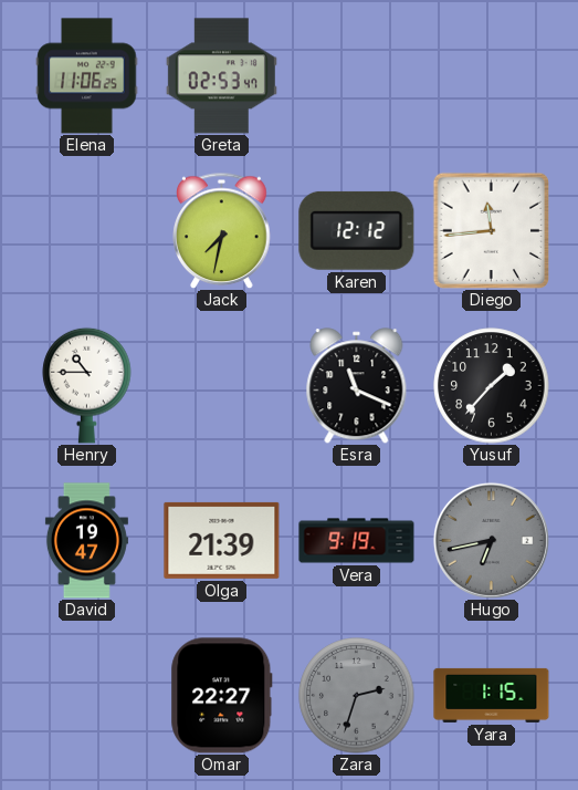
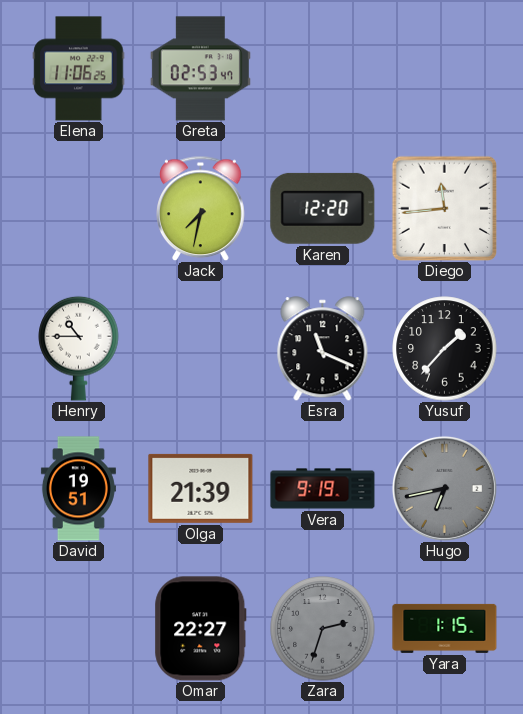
Karen: 12:12 -> 12:20 (323, 208)
David: 19:47 -> 19:51 (78, 489)
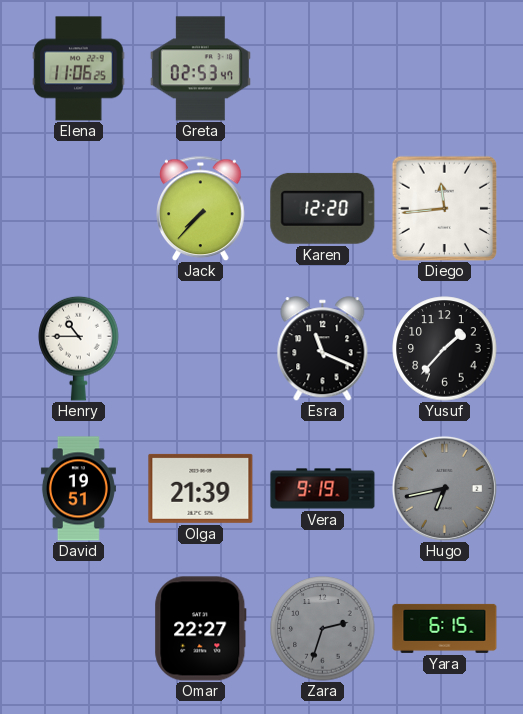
Jack: 7:32 -> 7:37 (201, 208)
Yara: 1:15 -> 6:15 (445, 628)
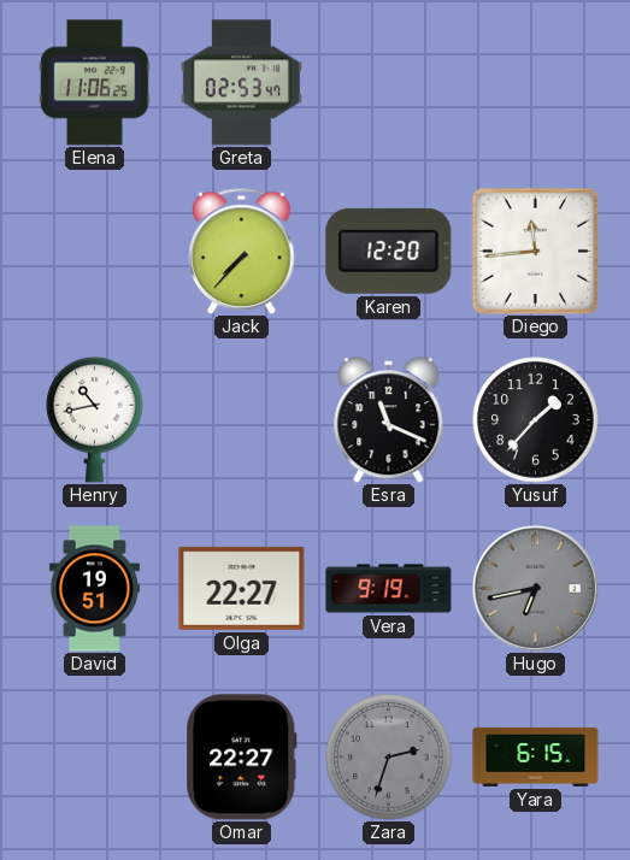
Henry: 10:45 -> 10:43 (95, 419)
Olga: 21:39 -> 22:27 (242, 588)
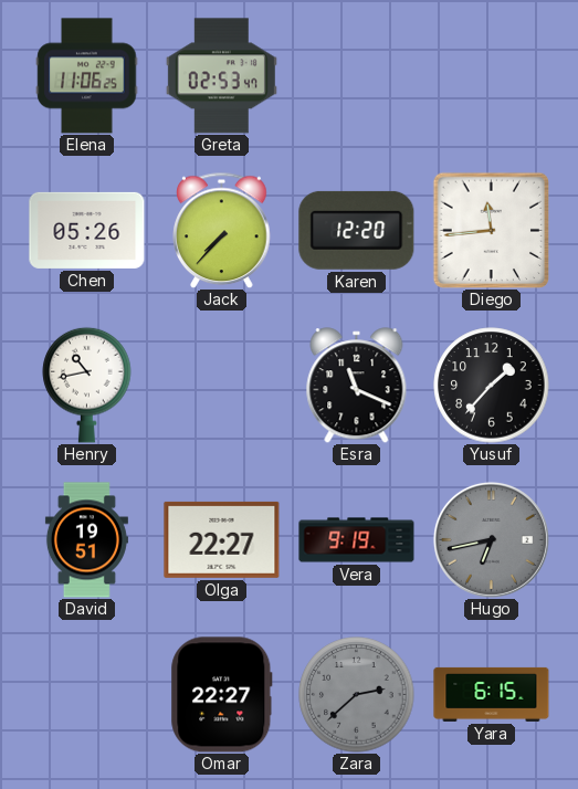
Chen: none -> 05:26 (87, 230)
Zara: 2:33 -> 2:38 (357, 695)
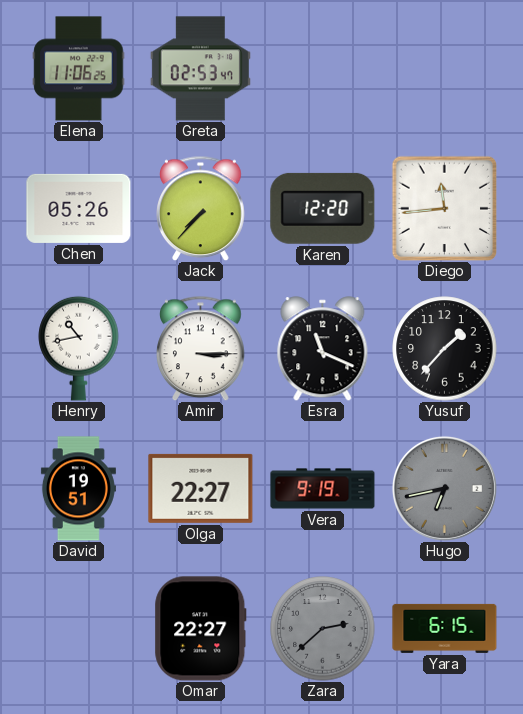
Amir: none -> 3:15 (201, 348)
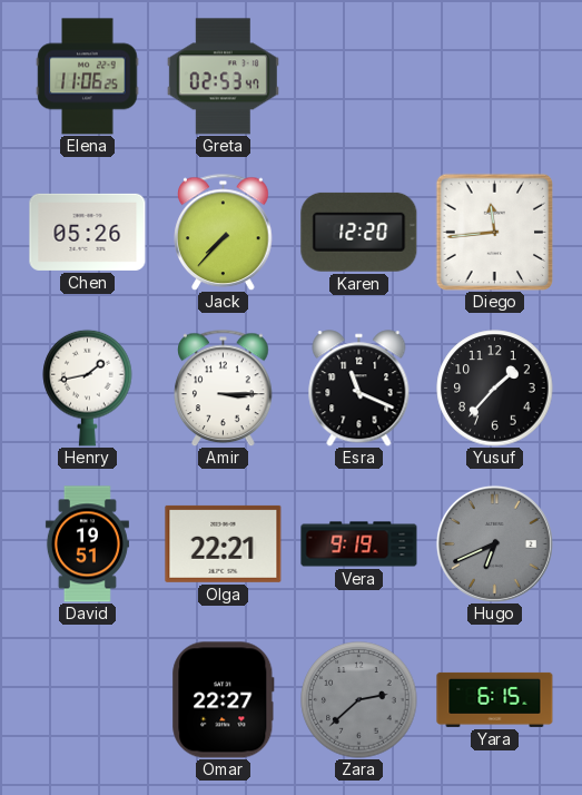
Henry: 10:43 -> 1:43 (88, 387)
Olga: 22:27 -> 22:21 (224, 543)
Hugo: 6:43 -> 6:41 (494, 543)
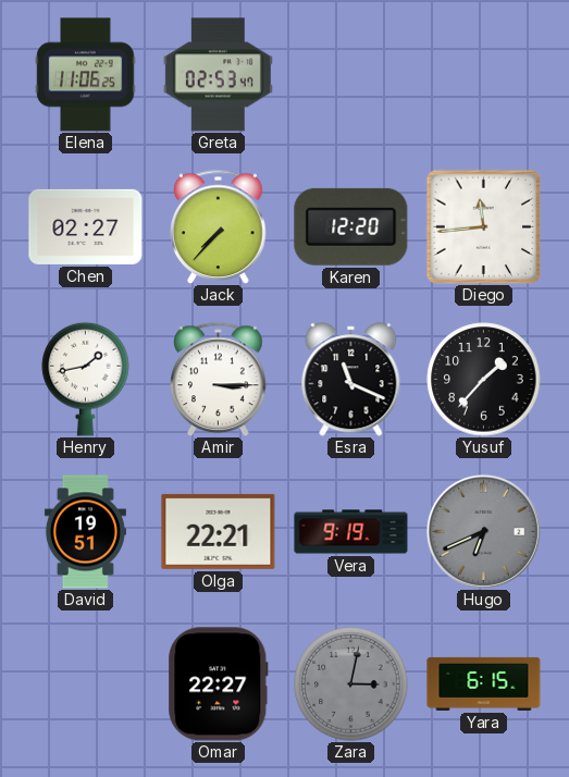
Chen: 05:26 -> 02:27 (86, 226)
Zara: 2:38 -> 3:02 (351, 684)
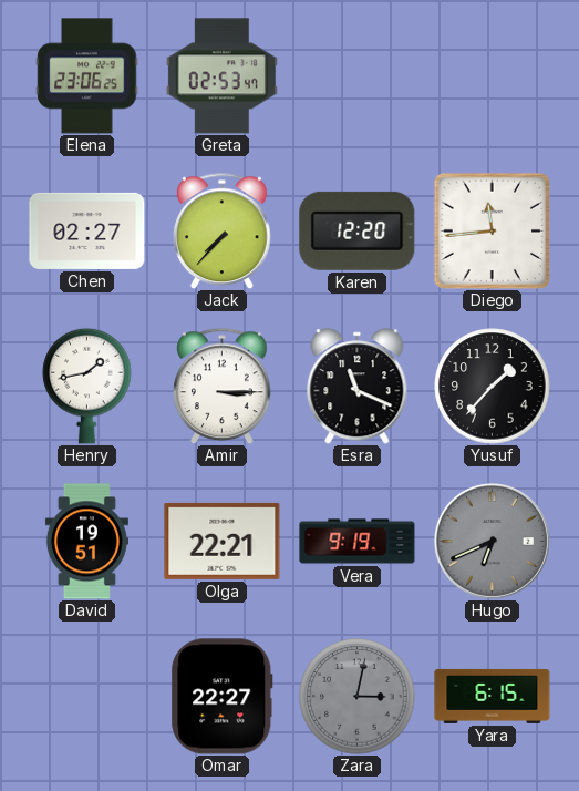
Elena: 11:06 -> 23:06 (87, 76)
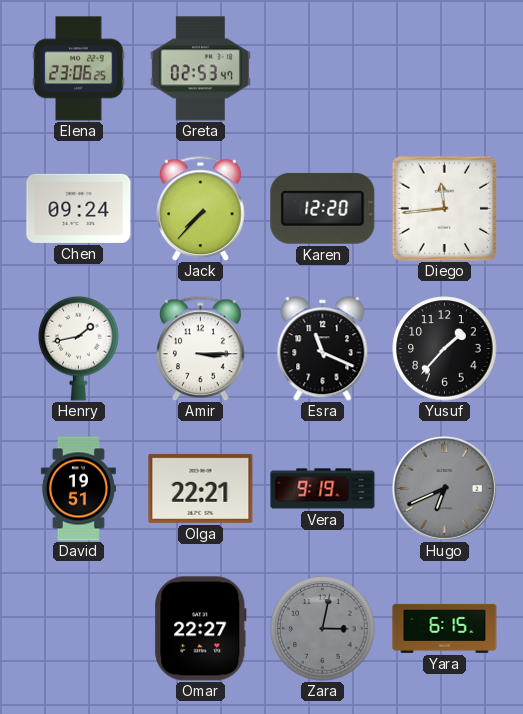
Chen: 02:27 -> 09:24 (79, 208)
